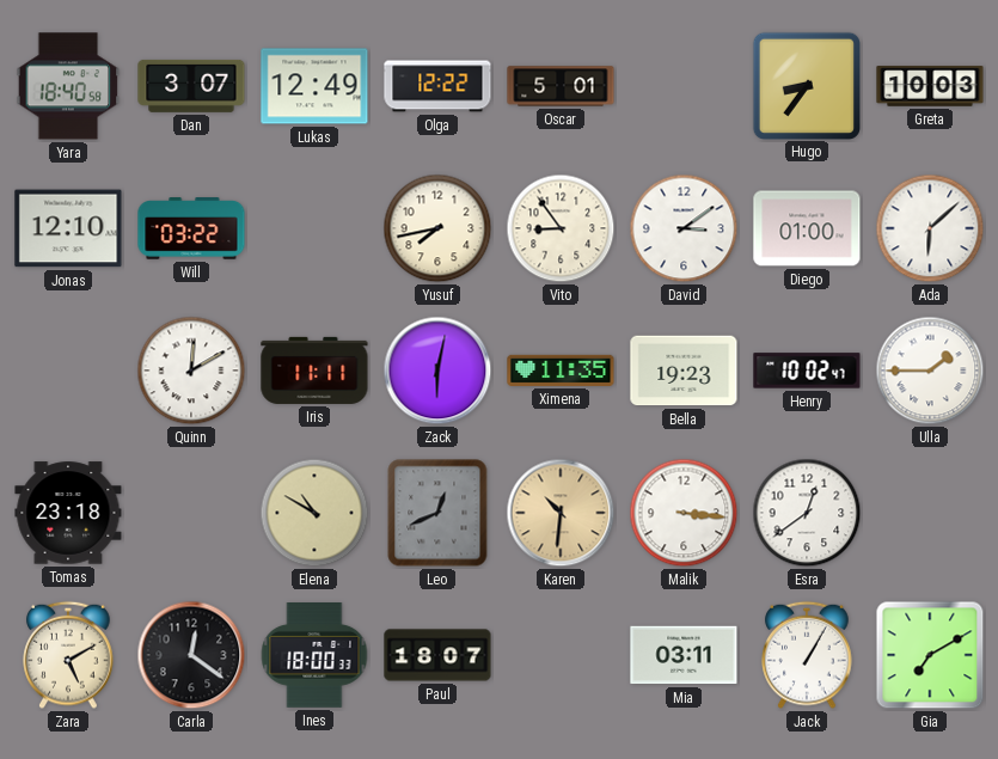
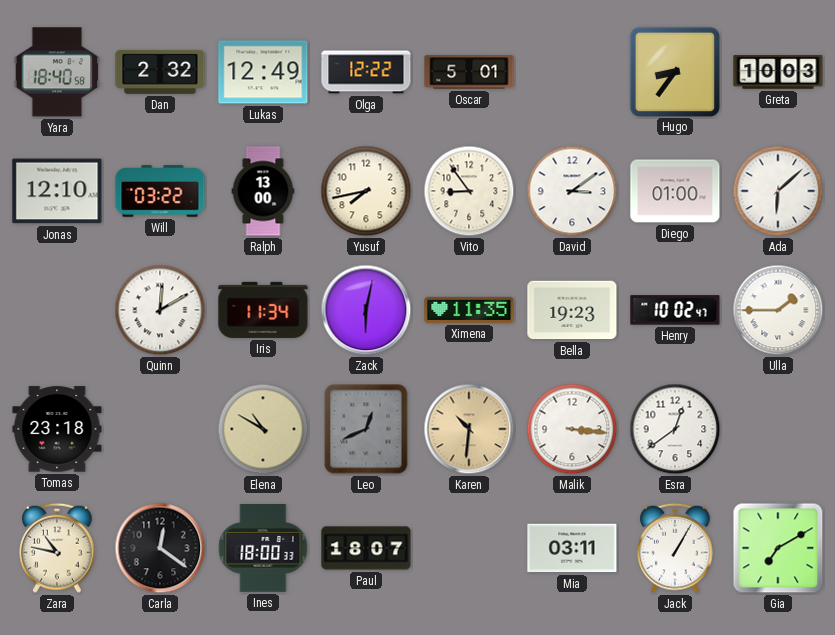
Dan: 3:07 -> 2:32 (160, 72)
Ralph: none -> 13:00 (263, 191)
Iris: 11:11 -> 11:34 (263, 310)
Zara: 5:10 -> 10:47 (57, 548)
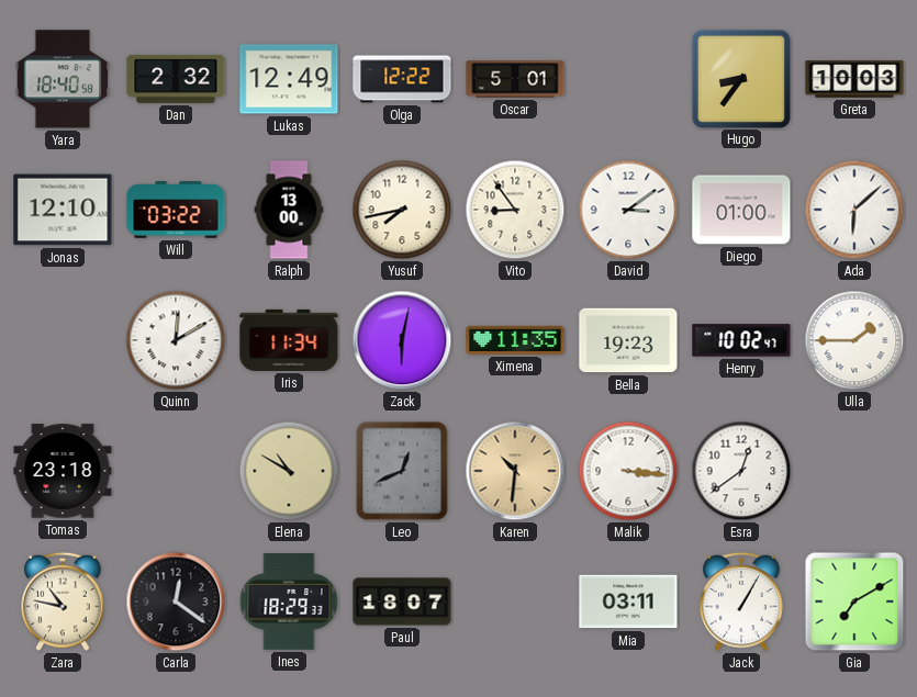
Ines: 18:00 -> 18:29 (289, 603)
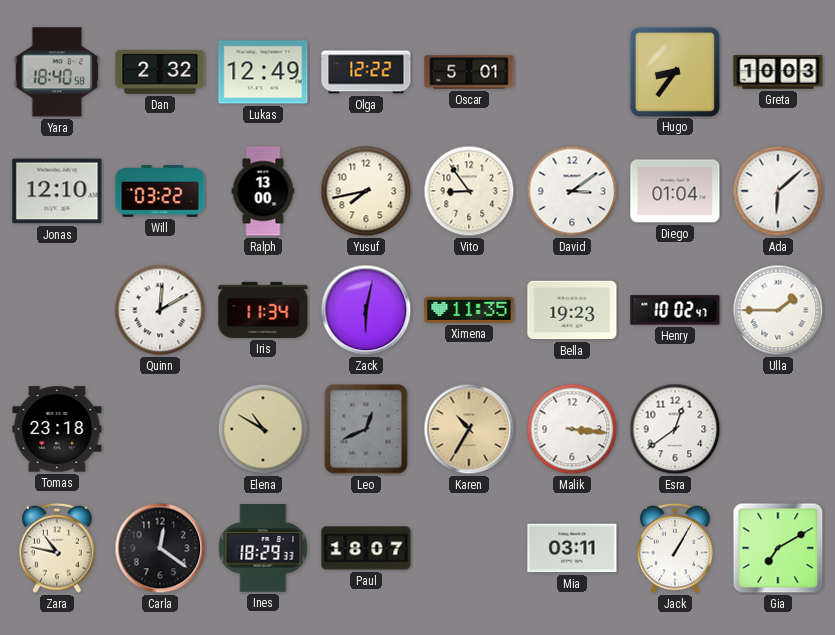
Diego: 01:00 -> 01:04 (675, 191)
Karen: 10:31 -> 10:35 (469, 429)
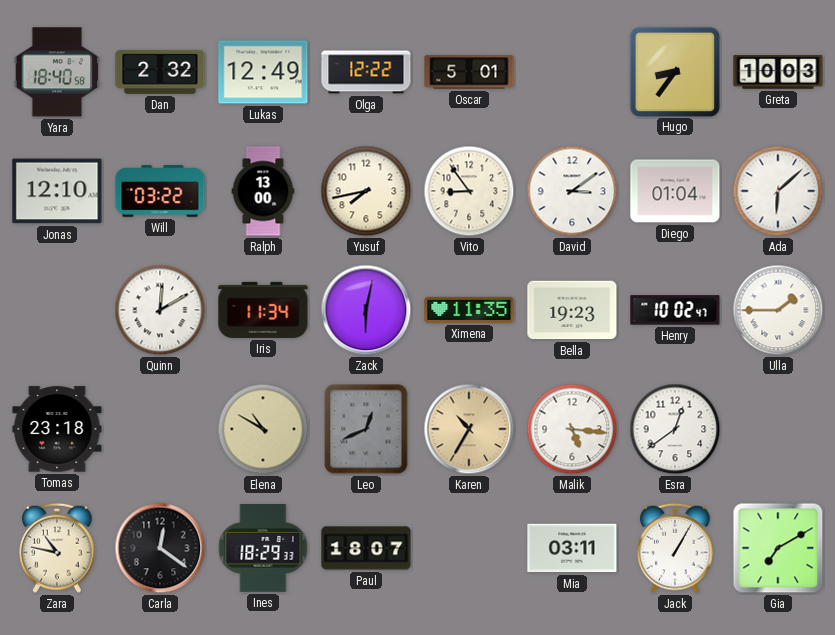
Malik: 3:16 -> 5:16 (572, 429)
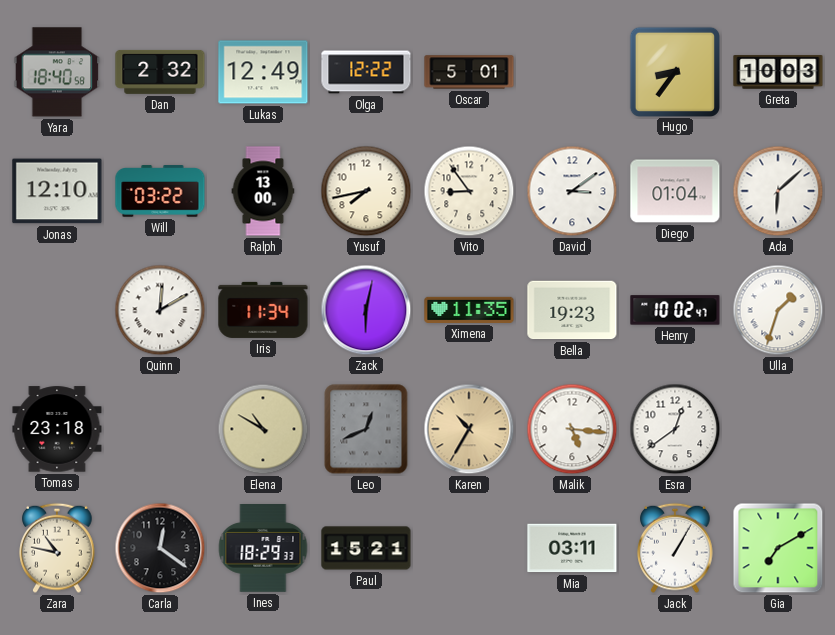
Ulla: 1:45 -> 1:33 (778, 310)
Paul: 18:07 -> 15:21 (366, 548)
